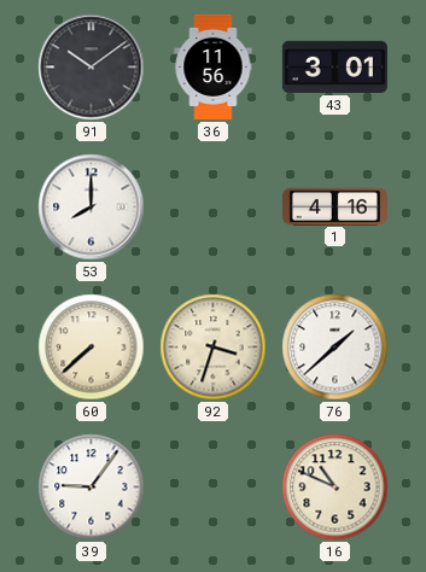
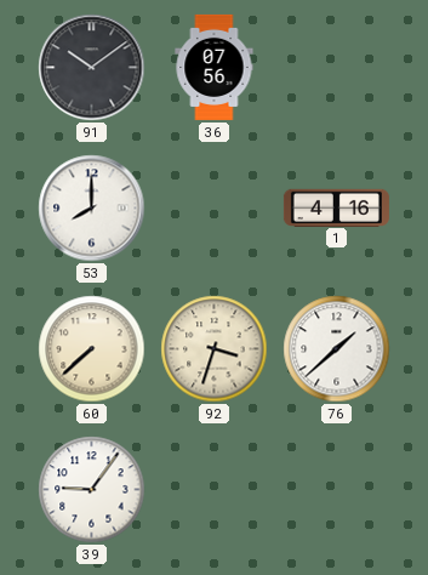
36: 11:56 -> 07:56 (215, 67)
43: 3:01 -> none (334, 66)
16: 10:49 -> none (335, 488)
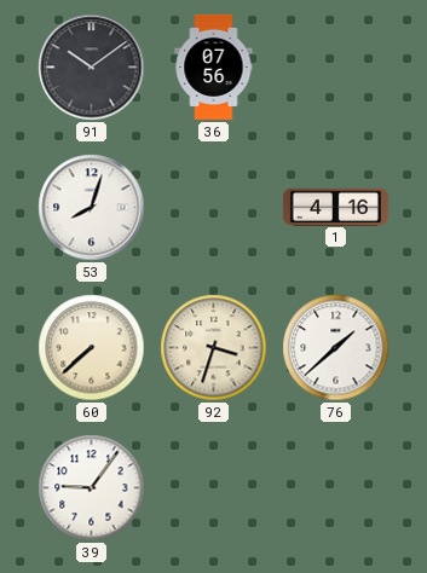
53: 8:00 -> 8:03 (92, 208)
